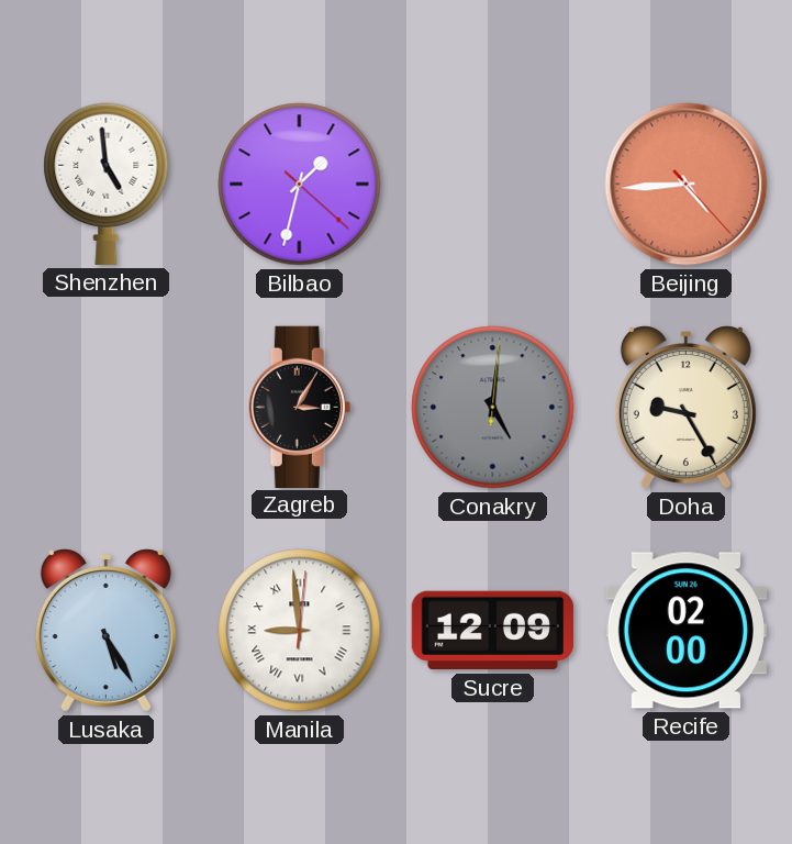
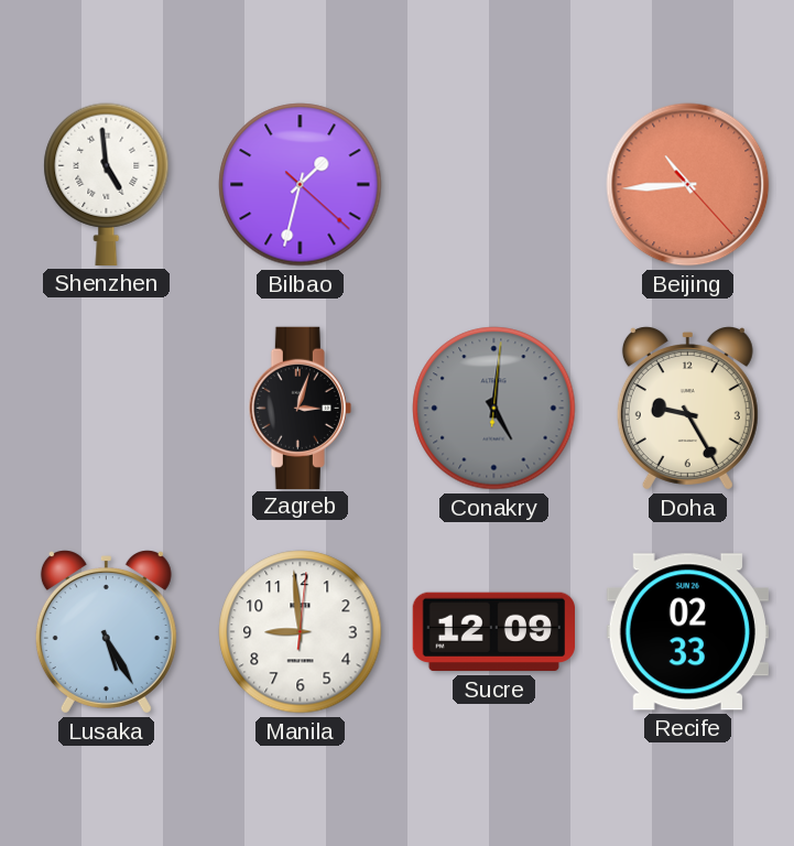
Beijing: 4:44 -> 10:44 (688, 185)
Zagreb: 3:05 -> 3:03 (300, 408)
Manila numerals: Roman -> Arabic (301, 632)
Recife: 02:00 -> 02:33 (687, 632)
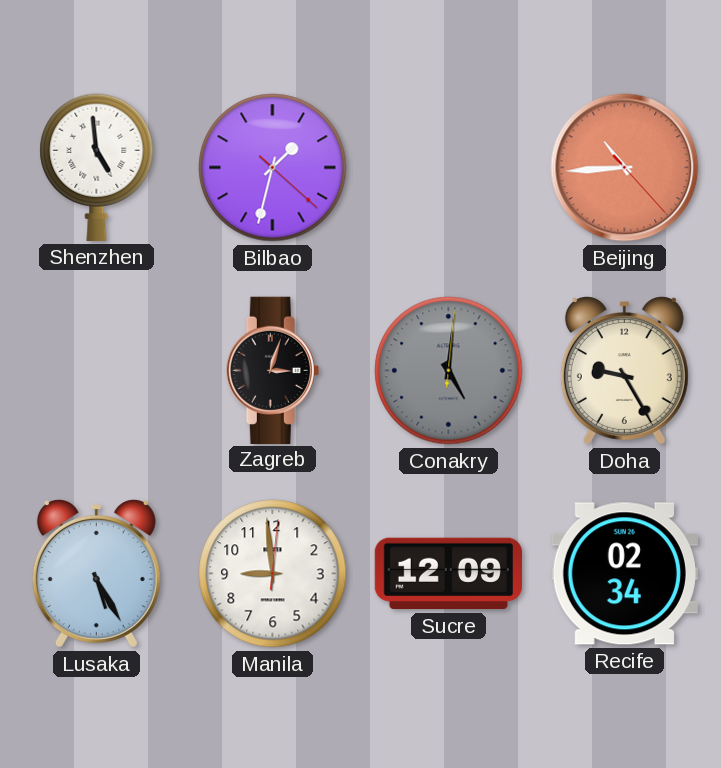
Recife: 02:33 -> 02:34 (624, 574)
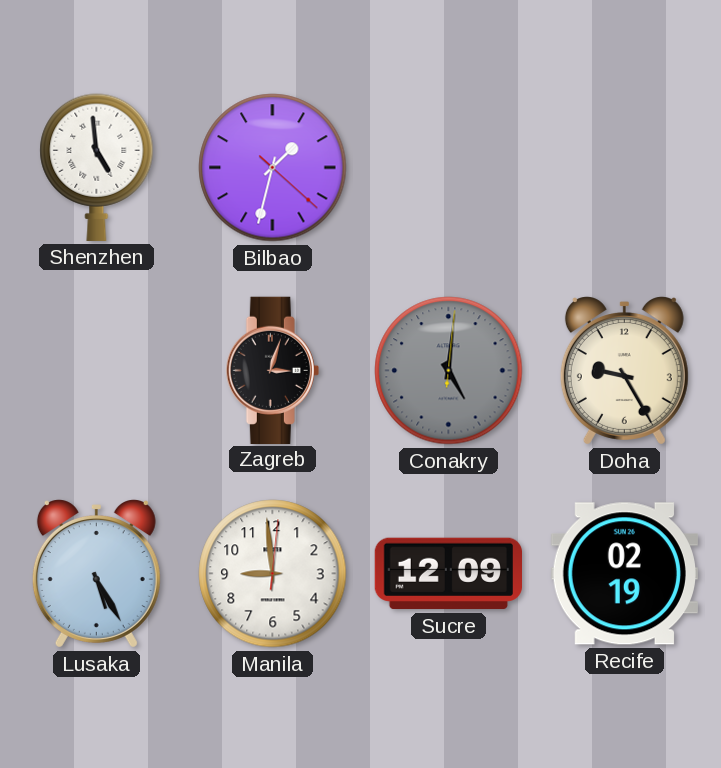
Beijing: 10:44 -> none (625, 168)
Recife: 02:34 -> 02:19 (624, 574)
